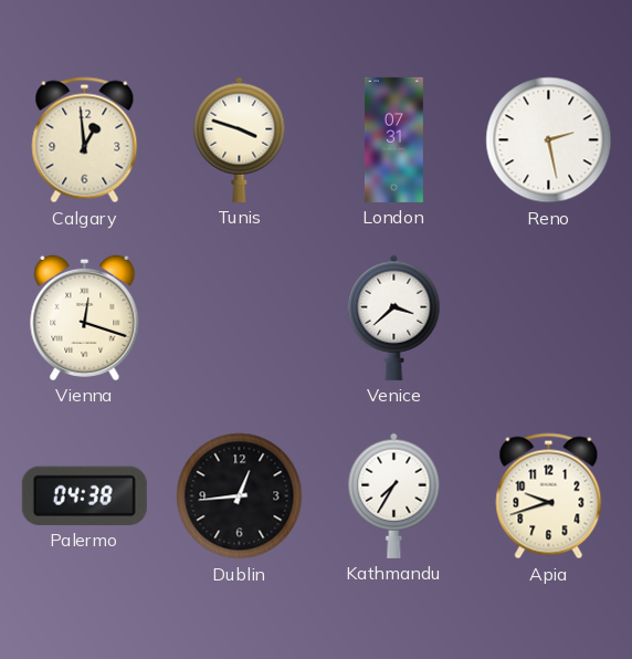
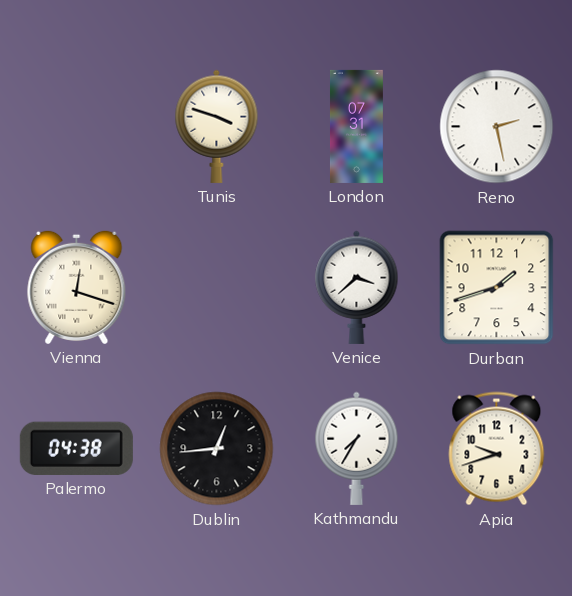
Calgary: 12:59 -> none (85, 140)
Durban: none -> 1:42 (497, 288)
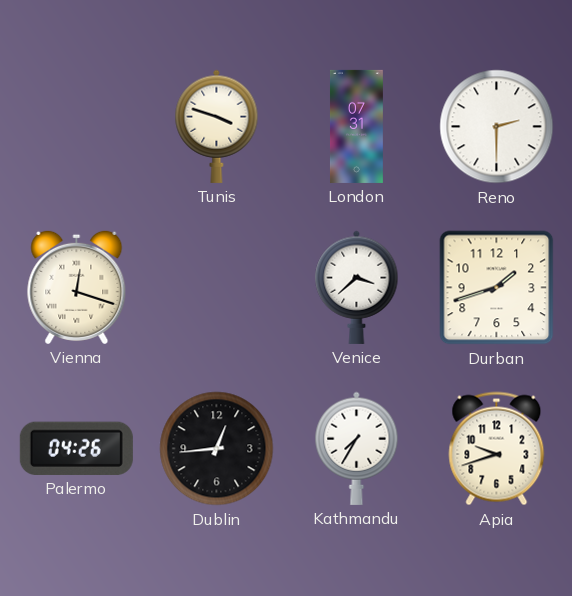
Reno: 2:28 -> 2:30 (497, 127)
Palermo: 04:38 -> 04:26 (76, 448)
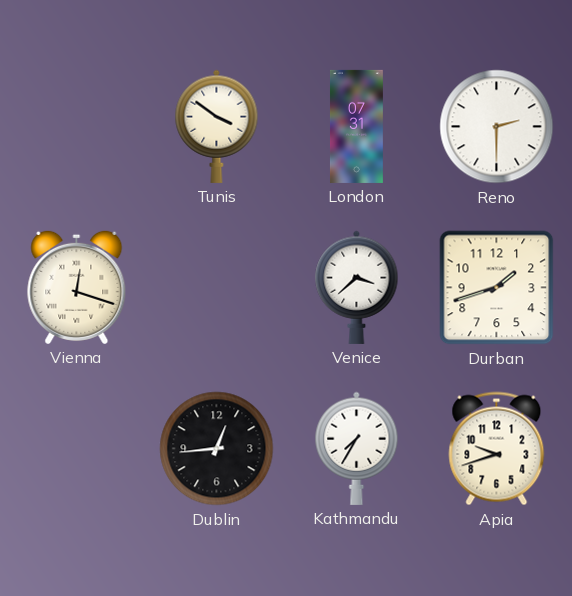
Tunis: 3:48 -> 3:51 (217, 126)
Palermo: 04:26 -> none (76, 448)
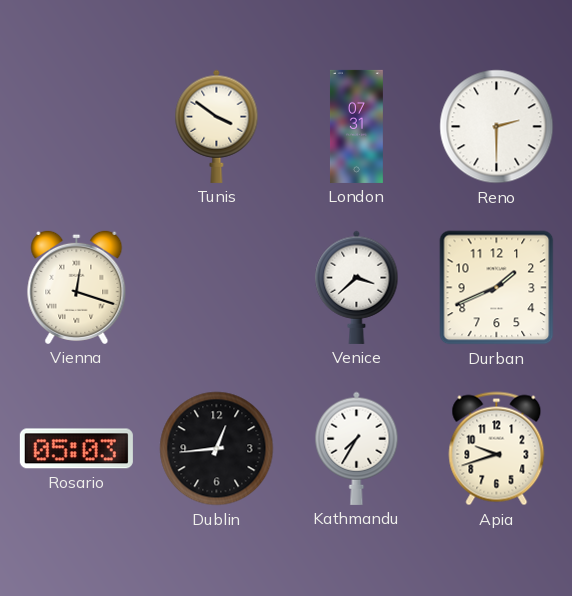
Durban: 1:42 -> 1:41 (497, 288)
Rosario: none -> 05:03 (76, 449)
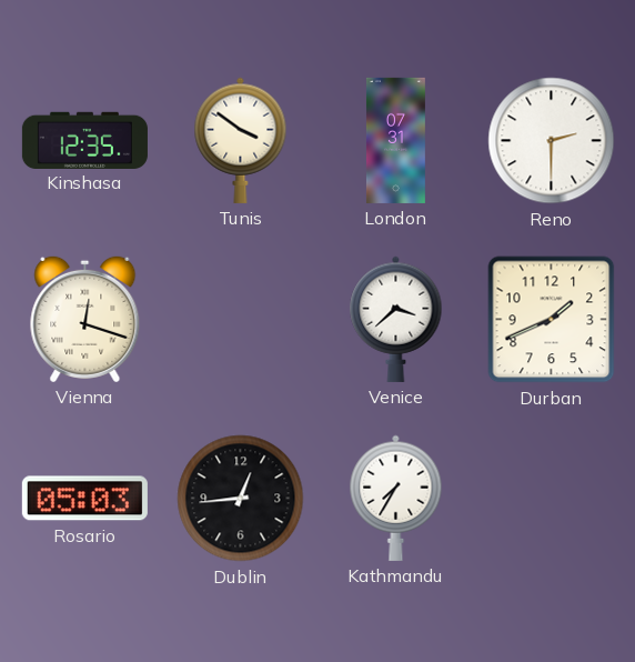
Kinshasa: none -> 12:35 (84, 140)
Apia: 9:42 -> none (497, 449)
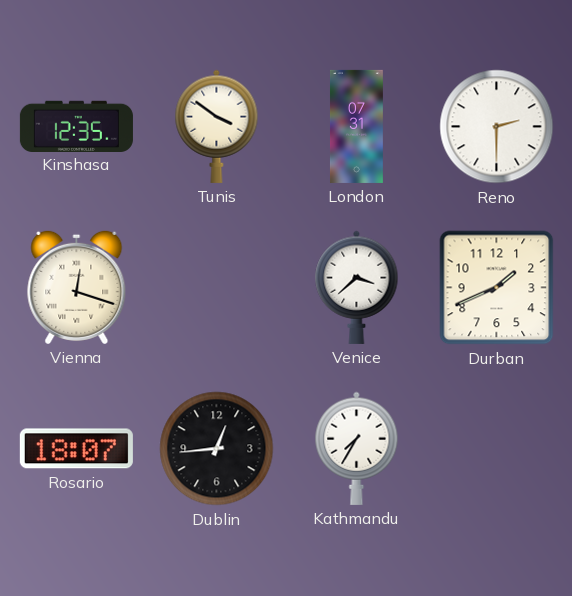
Rosario: 05:03 -> 18:07 (76, 449)
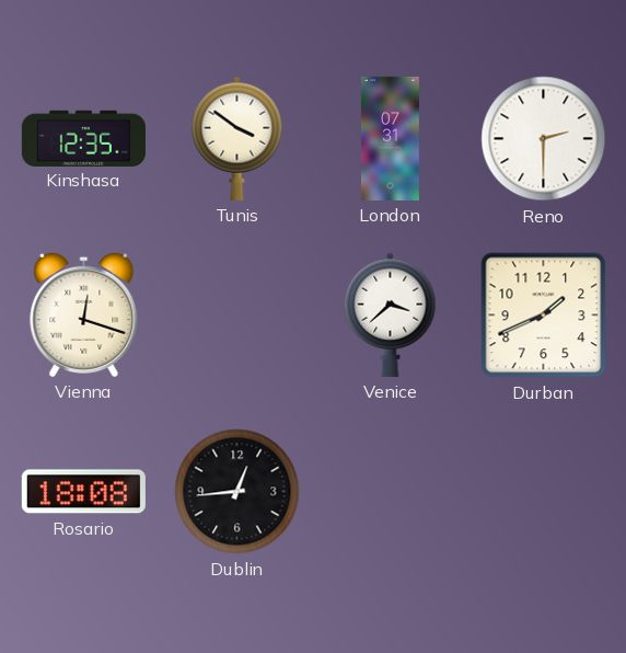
Rosario: 18:07 -> 18:08 (83, 492)
Kathmandu: 7:35 -> none (357, 448)
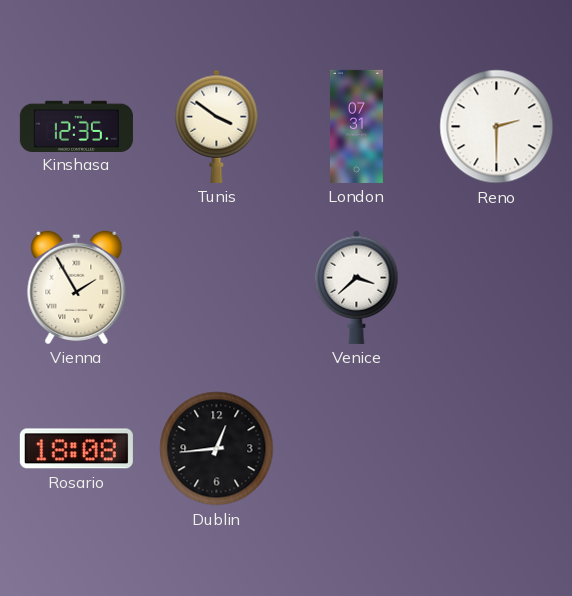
Vienna: 12:18 -> 1:55 (77, 287)
Durban: 1:41 -> none (544, 316)
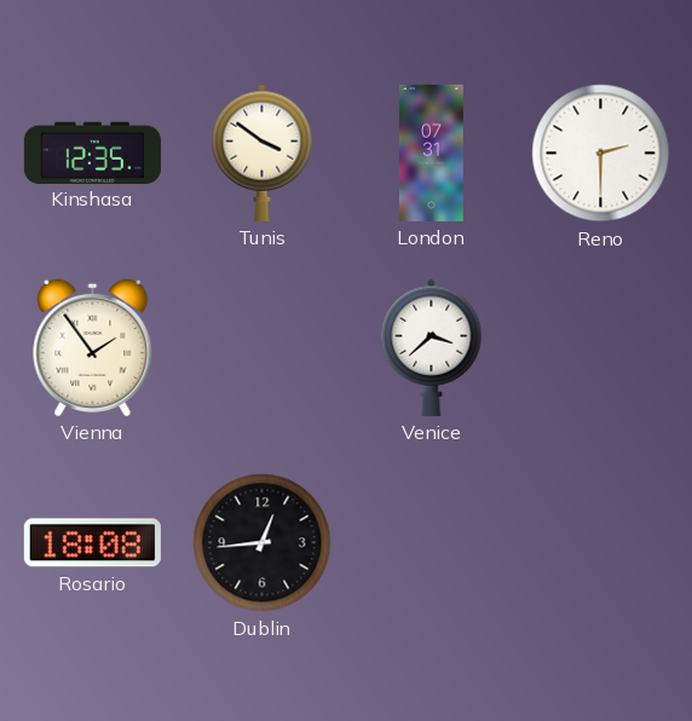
Vienna: 1:55 -> 1:54 (93, 347)
